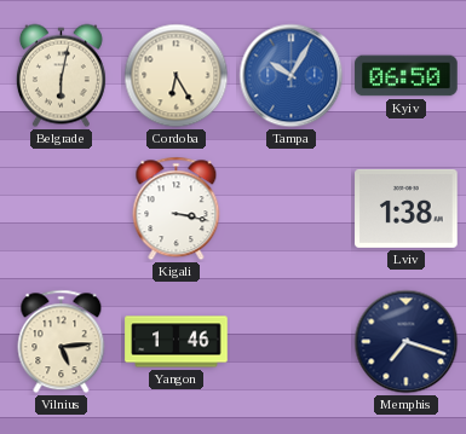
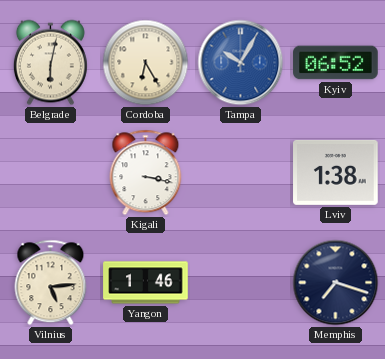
Kyiv: 06:50 -> 06:52 (336, 63)
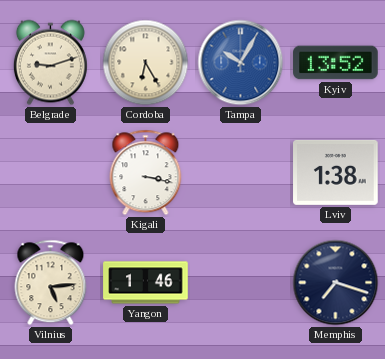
Belgrade: 6:02 -> 9:12 (50, 63)
Kyiv: 06:52 -> 13:52 (336, 63)
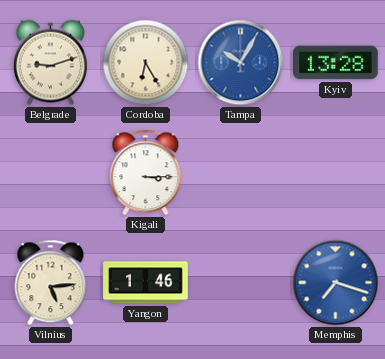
Kyiv: 13:52 -> 13:28 (336, 63)
Kigali: 3:17 -> 3:15 (146, 173)
Lviv: 1:38 -> none (336, 172)
Memphis dial: navy -> blue (336, 283)
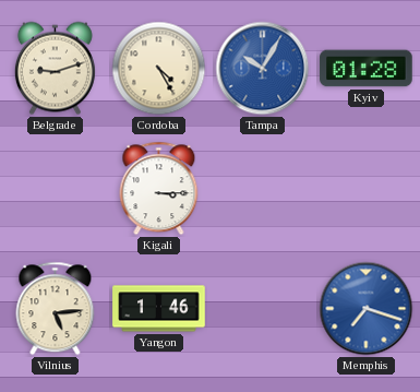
Cordoba: 6:25 -> 4:25 (159, 69)
Kyiv: 13:28 -> 01:28 (367, 69)
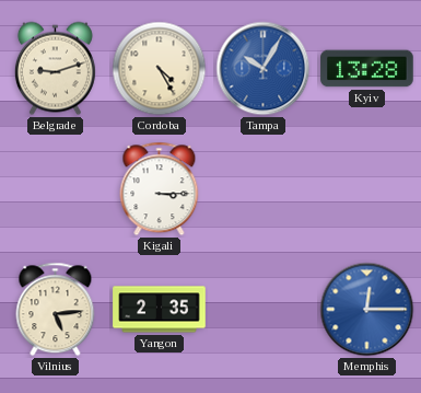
Kyiv: 01:28 -> 13:28 (367, 69)
Yangon: 1:46 -> 2:35 (160, 310)
Memphis: 7:18 -> 12:15 (367, 310)
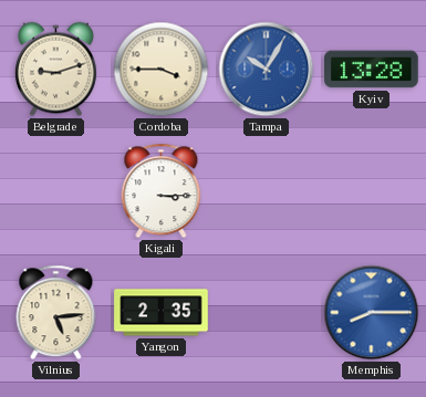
Cordoba: 4:25 -> 3:45 (162, 70)
Memphis: 12:15 -> 8:15 (372, 313)
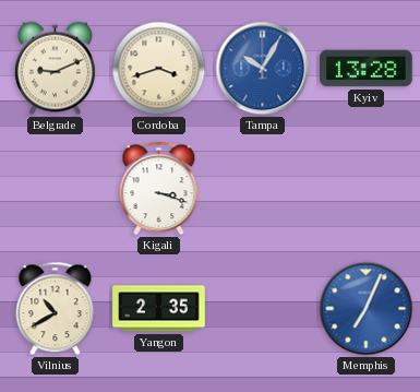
Belgrade: 9:12 -> 9:11 (55, 69)
Cordoba: 3:45 -> 3:42 (159, 69)
Kigali: 3:15 -> 3:18 (159, 189)
Vilnius: 5:14 -> 10:40 (56, 309)
Memphis: 8:15 -> 7:04 (367, 309)
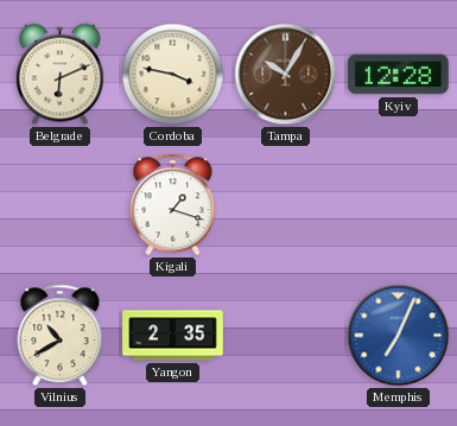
Belgrade: 9:11 -> 6:11 (59, 75)
Cordoba: 3:42 -> 3:47 (173, 75)
Tampa dial: blue -> brown (286, 75)
Kyiv: 13:28 -> 12:28 (399, 75)
Kigali: 3:18 -> 1:18 (173, 205)
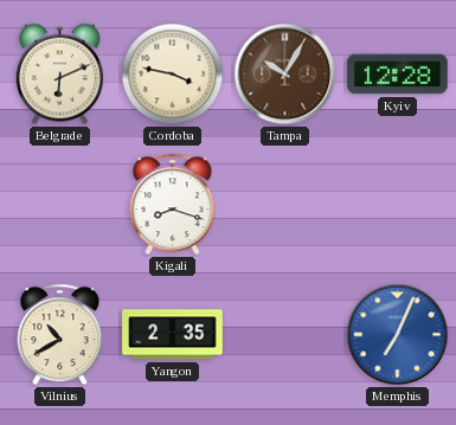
Kigali: 1:18 -> 8:18 (173, 205)
